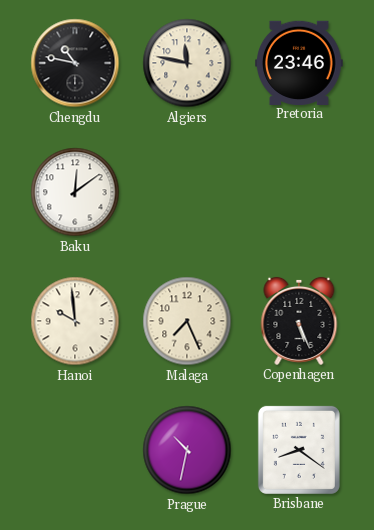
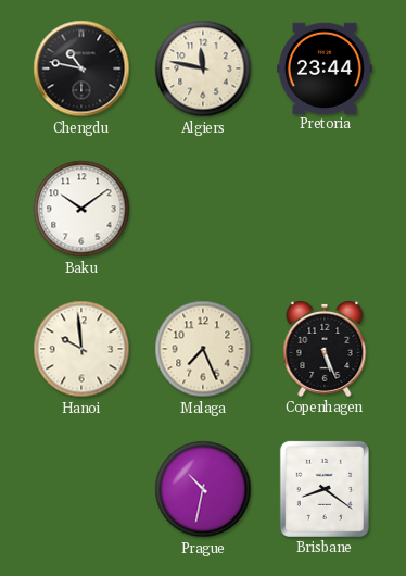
Pretoria: 23:46 -> 23:44 (326, 67)
Baku: 12:09 -> 10:09 (81, 209)
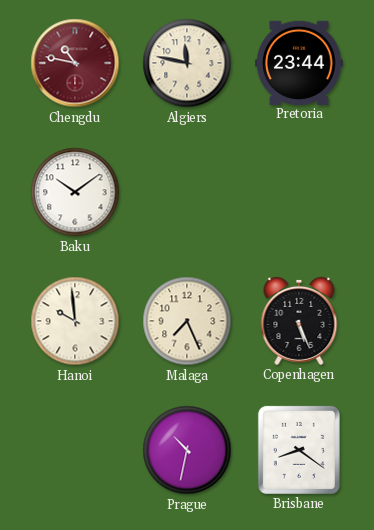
Chengdu dial: black -> burgundy (75, 63)
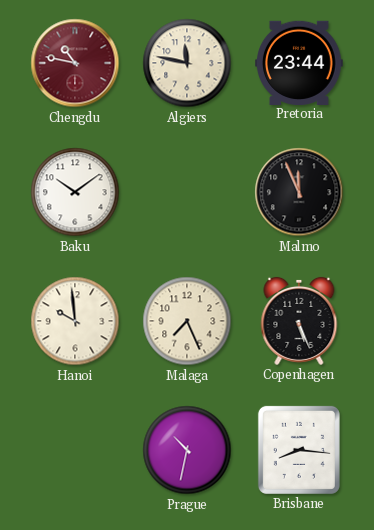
Malmo: none -> 11:56 (299, 192)
Brisbane: 8:21 -> 8:16 (299, 450)
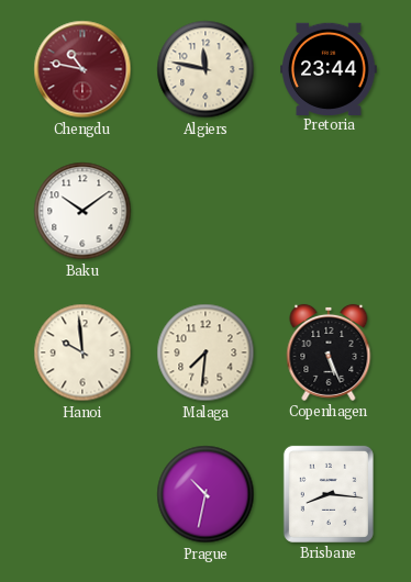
Malmo: 11:56 -> none (299, 192)
Malaga: 7:26 -> 7:31 (205, 352)
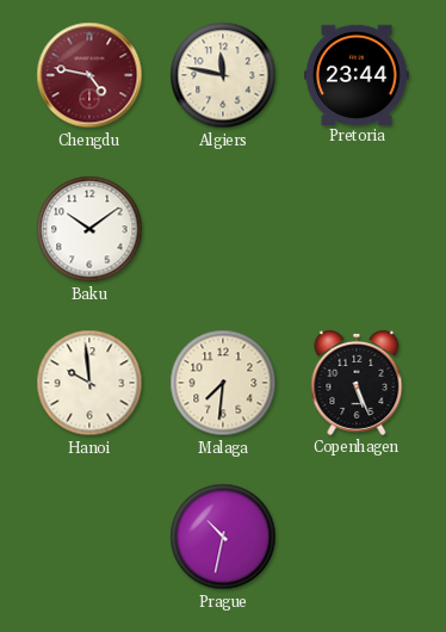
Chengdu: 10:47 -> 4:47 (89, 75)
Brisbane: 8:16 -> none (329, 494)
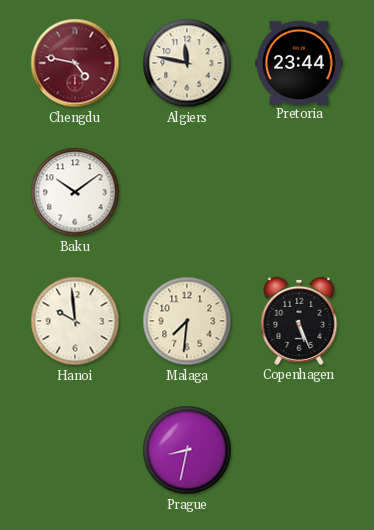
Prague: 10:32 -> 8:32 (187, 450)
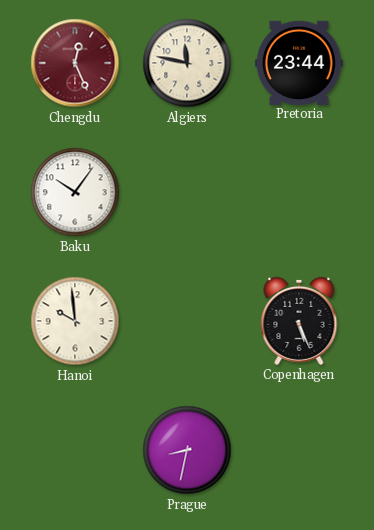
Chengdu: 4:47 -> 12:26 (75, 63)
Baku: 10:09 -> 10:06 (75, 192)
Malaga: 7:31 -> none (187, 321)
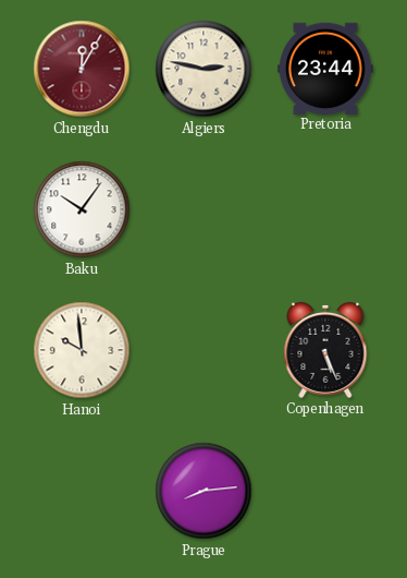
Chengdu: 12:26 -> 12:05 (82, 69)
Algiers: 11:47 -> 2:47 (203, 69)
Prague: 8:32 -> 8:14 (203, 491)
